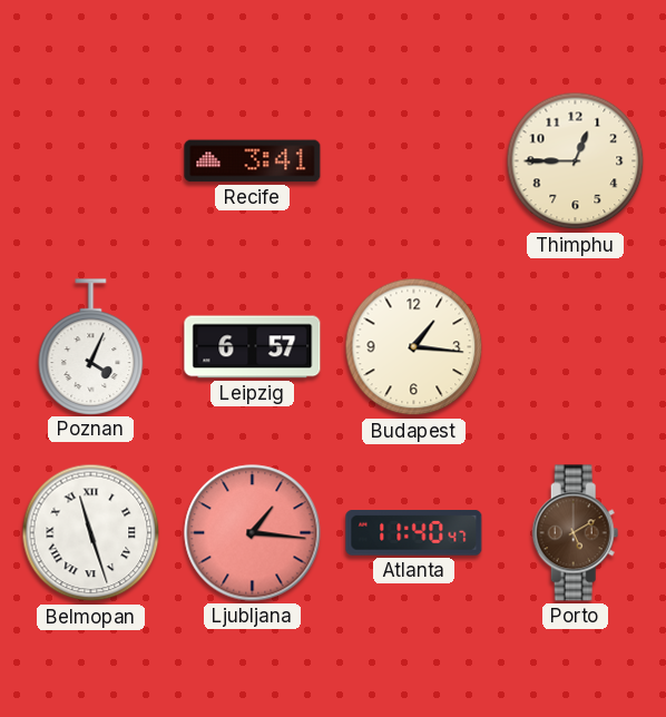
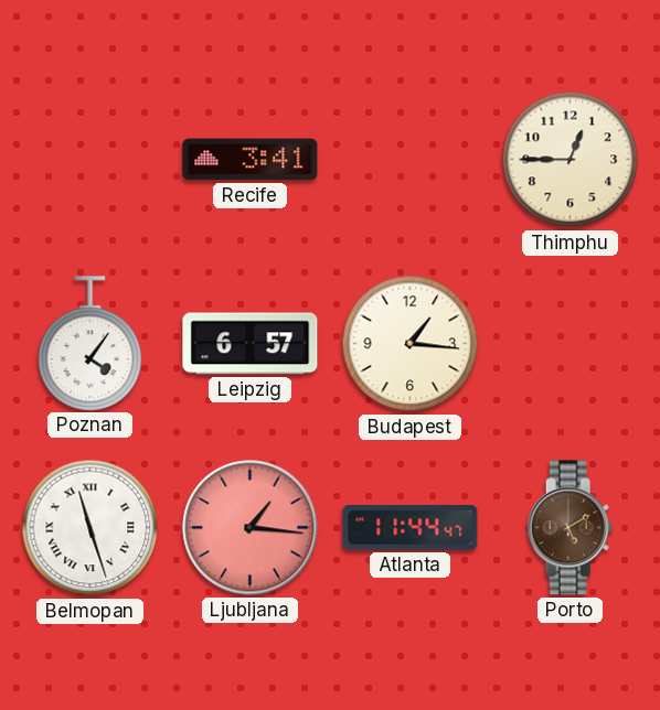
Poznan: 4:04 -> 4:06 (91, 343)
Atlanta: 11:40 -> 11:44 (411, 528)
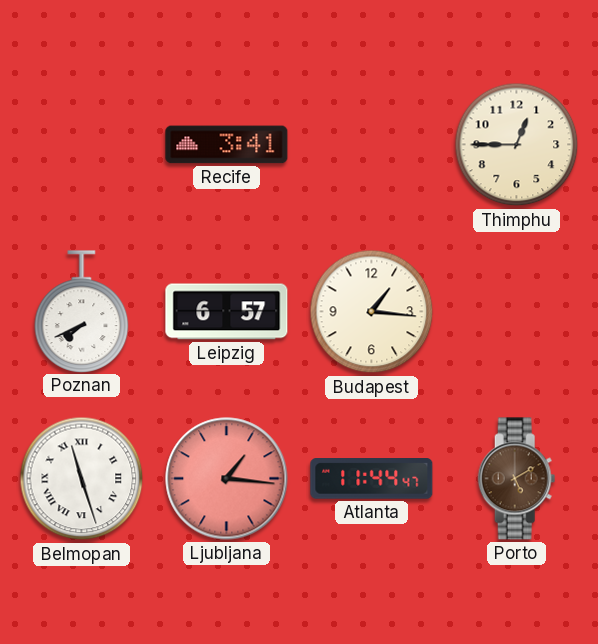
Poznan: 4:06 -> 7:41 (82, 311)
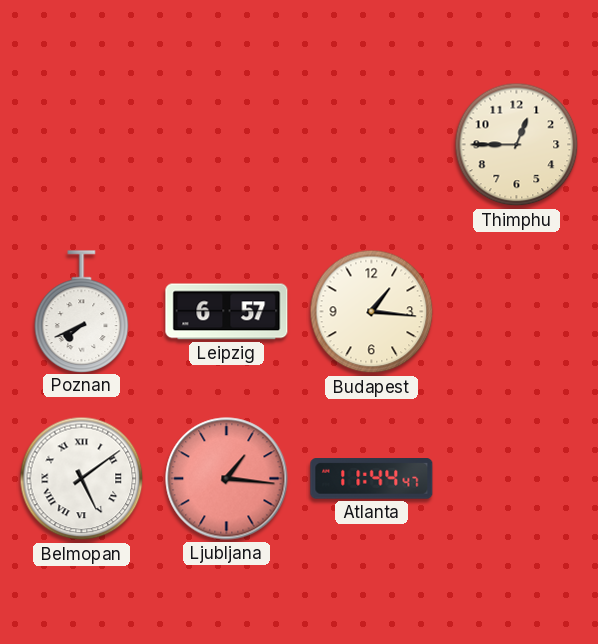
Recife: 3:41 -> none (227, 145)
Belmopan: 11:27 -> 5:09 (82, 479)
Porto: 5:10 -> none (517, 479)
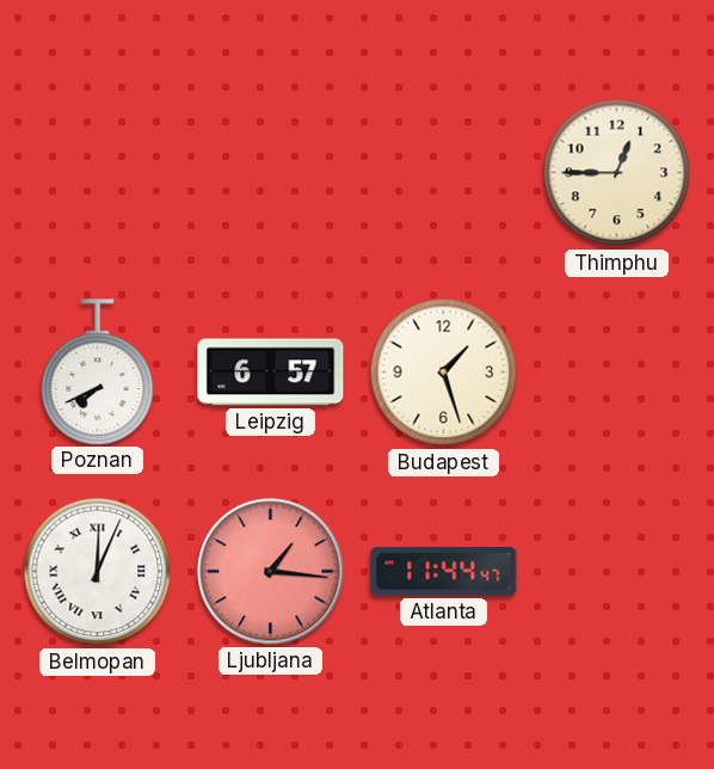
Budapest: 1:16 -> 1:27 (444, 373)
Belmopan: 5:09 -> 12:04 (98, 572)
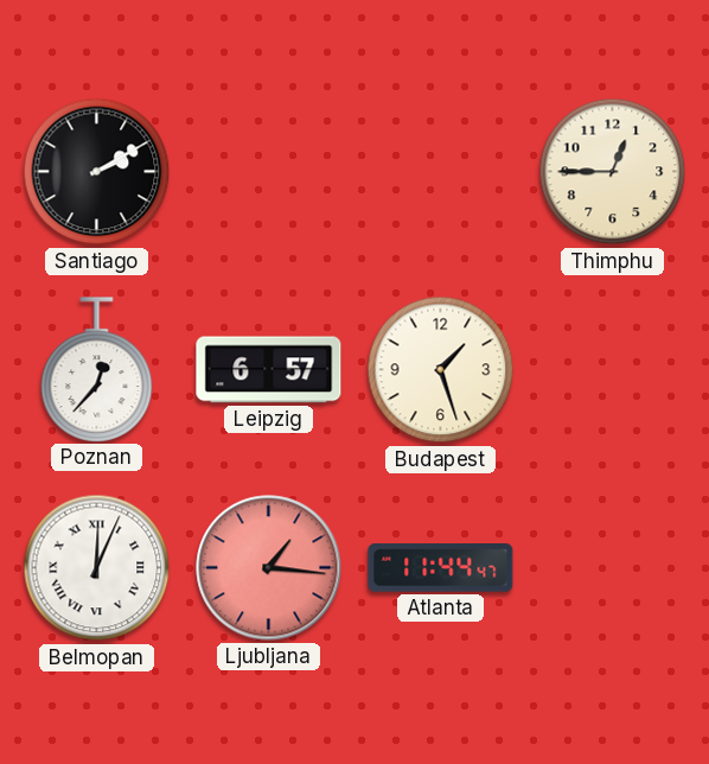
Santiago: none -> 2:10 (97, 172)
Poznan: 7:41 -> 12:37 (97, 369)
